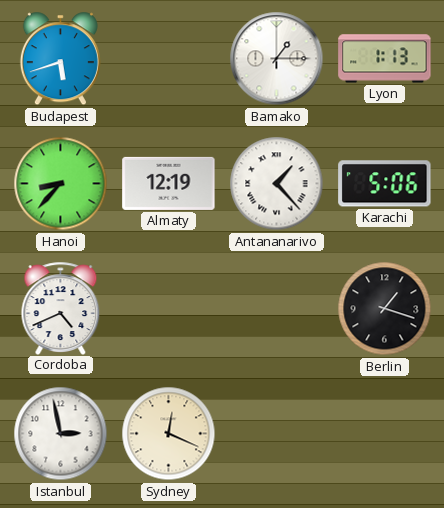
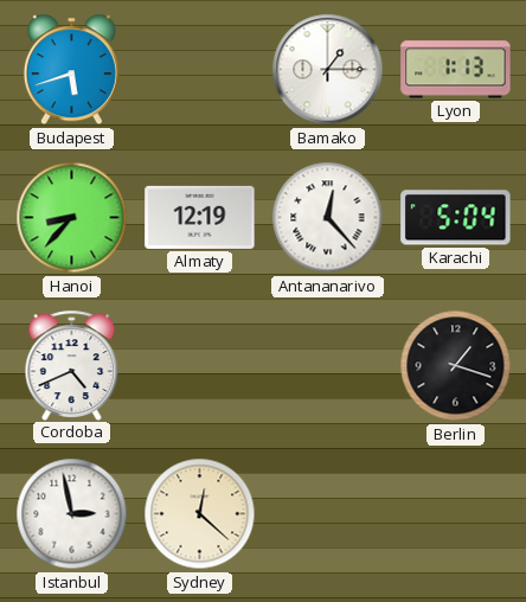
Antananarivo: 1:23 -> 12:23 (328, 218)
Karachi: 5:06 -> 5:04 (456, 218)
Sydney: 12:19 -> 12:22 (200, 514)
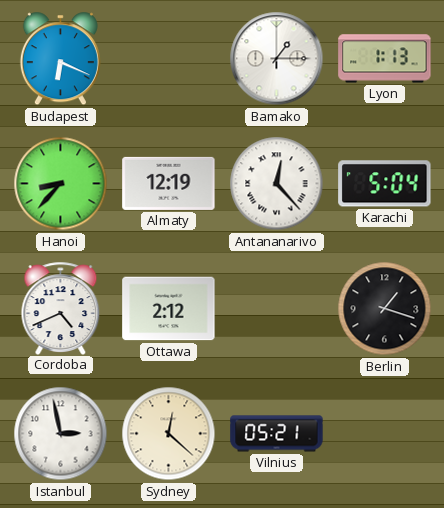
Budapest: 5:42 -> 6:19 (60, 59)
Ottawa: none -> 2:12 (169, 309)
Vilnius: none -> 05:21 (277, 434)
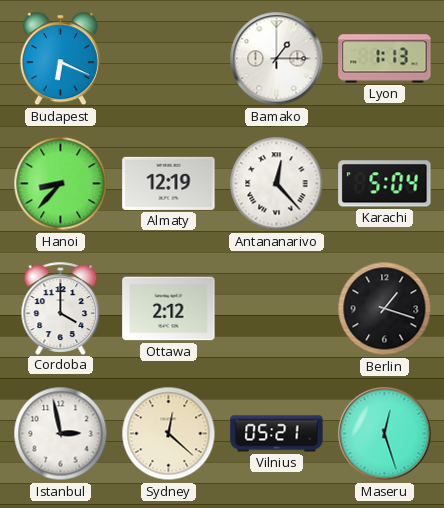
Cordoba: 4:41 -> 4:00 (61, 308)
Maseru: none -> 12:27 (385, 434)
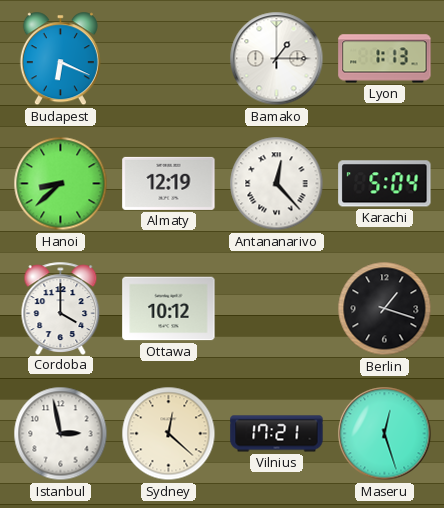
Hanoi: 8:37 -> 8:38 (61, 184)
Ottawa: 2:12 -> 10:12 (169, 309)
Vilnius: 05:21 -> 17:21 (277, 434)
